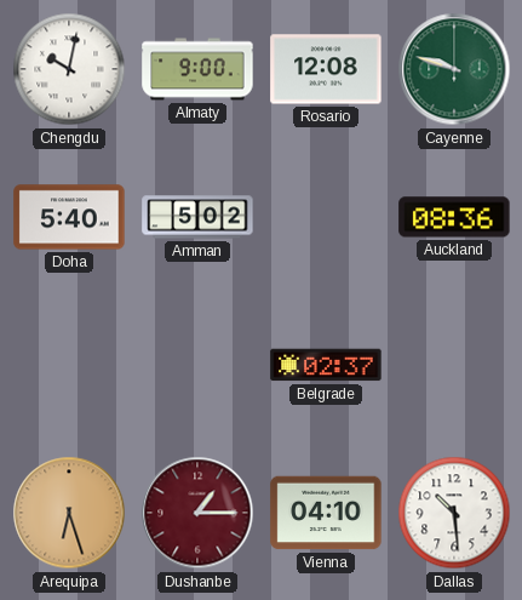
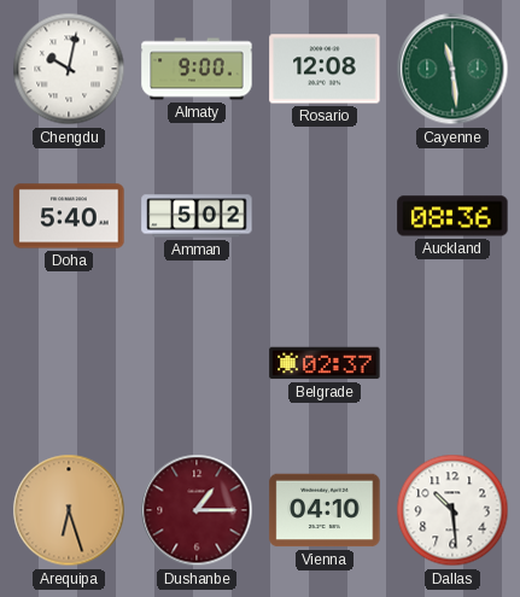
Cayenne: 9:48 -> 11:29 (452, 69)
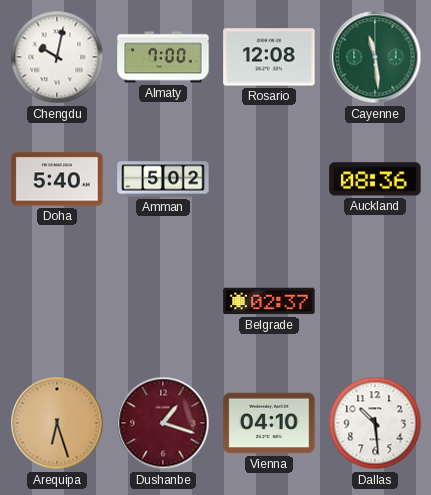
Almaty: 9:00 -> 7:00 (163, 57)
Dushanbe: 1:15 -> 1:18 (163, 423)
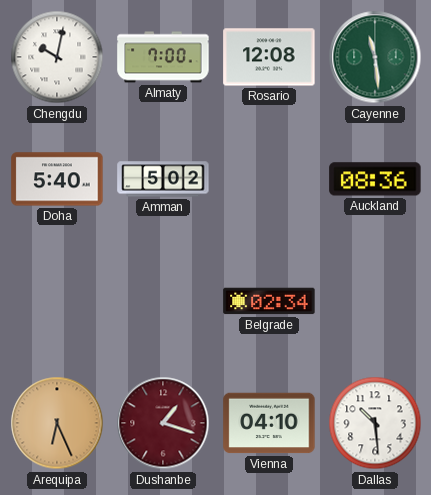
Belgrade: 02:37 -> 02:34 (269, 301)
Arequipa: 6:27 -> 6:26 (57, 423)
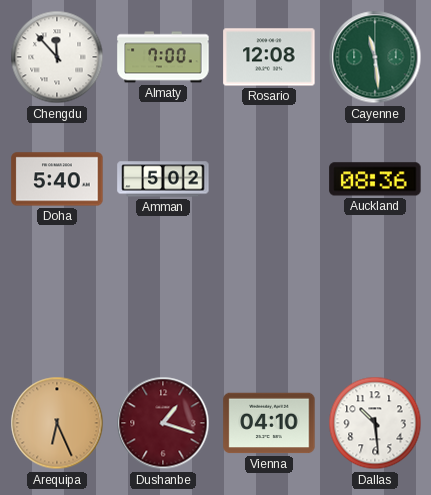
Chengdu: 10:02 -> 11:53 (57, 57)
Belgrade: 02:34 -> none (269, 301)
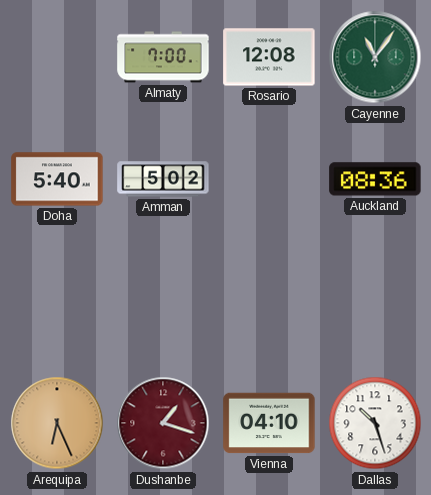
Chengdu: 11:53 -> none (57, 57)
Cayenne: 11:29 -> 11:06 (375, 57)
Dallas: 10:29 -> 10:27 (375, 423)
